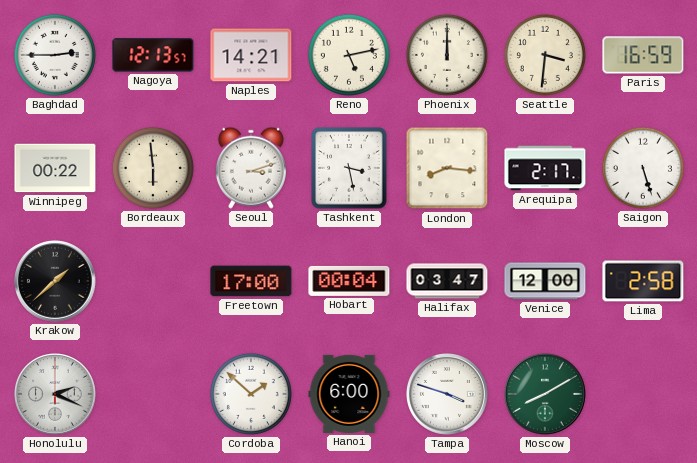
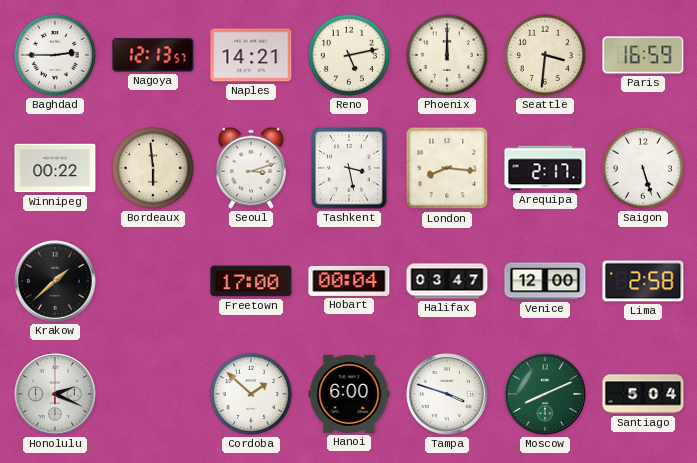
Moscow: 8:10 -> 8:11 (546, 395)
Santiago: none -> 5:04 (643, 394)
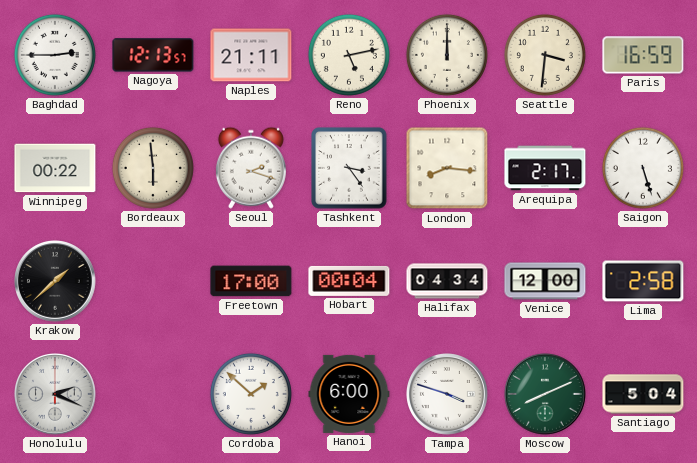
Naples: 14:21 -> 21:11 (251, 55)
Seoul: 3:12 -> 2:18 (251, 168)
Tashkent: 3:28 -> 3:24 (349, 168)
Halifax: 03:47 -> 04:34 (447, 281)
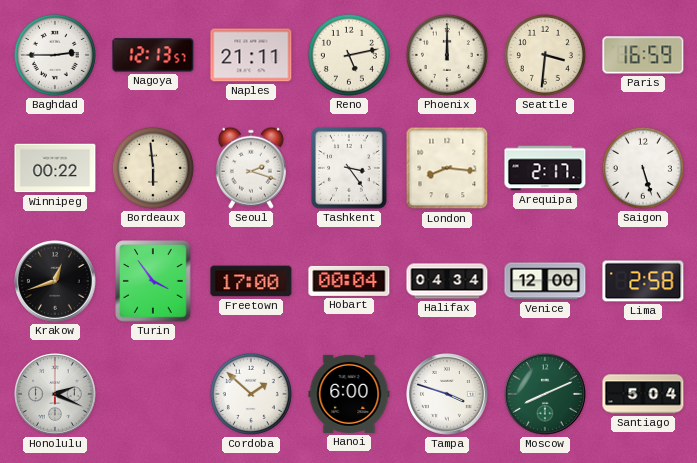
Krakow: 1:38 -> 12:42 (56, 282)
Turin: none -> 3:54 (153, 281)
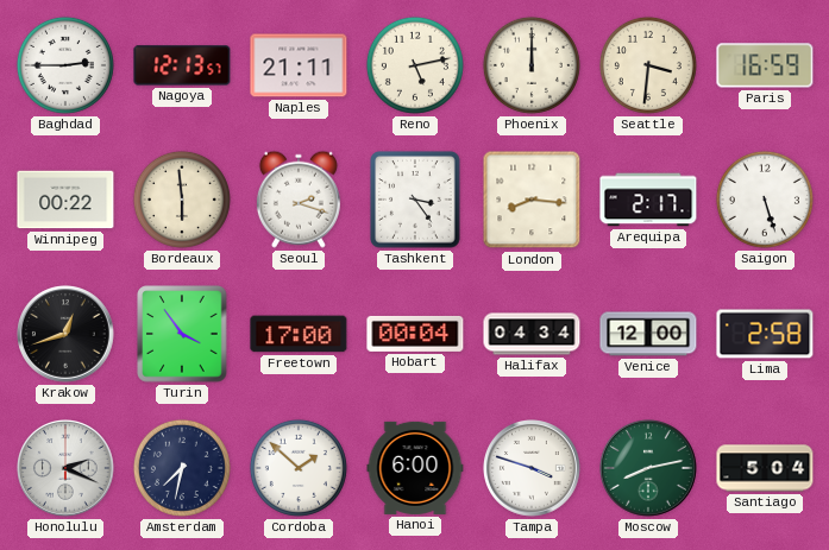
Amsterdam: none -> 7:32 (182, 468)
Moscow: 8:11 -> 8:13 (649, 469)
